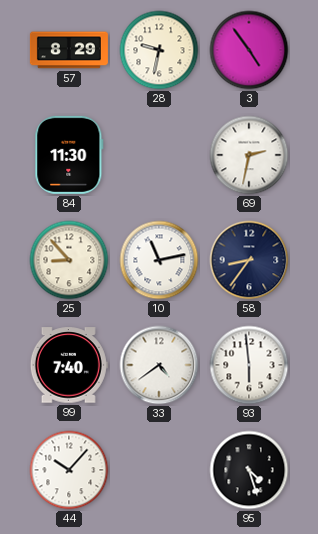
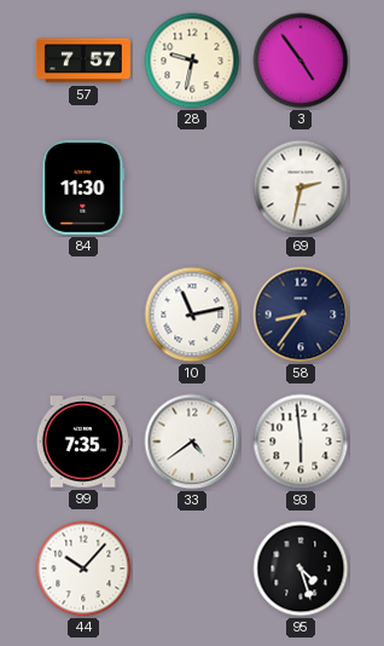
57: 8:29 -> 7:57 (83, 60)
25: 8:53 -> none (69, 260)
99: 7:40 -> 7:35 (83, 442)
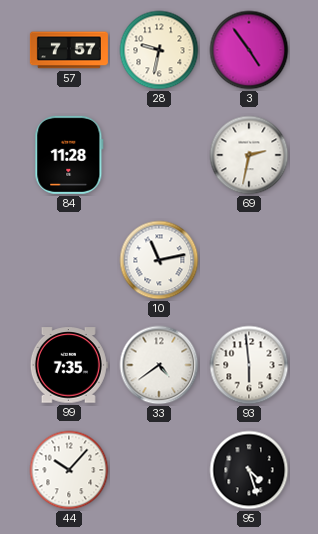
84: 11:30 -> 11:28 (69, 155)
58: 8:36 -> none (301, 315)
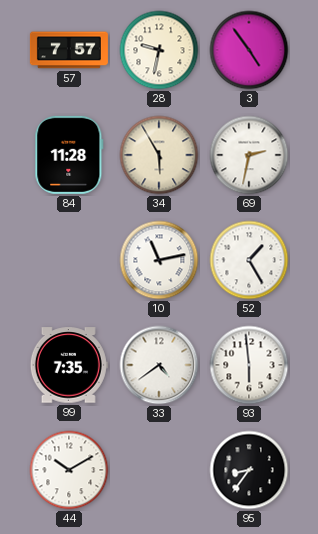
34: none -> 5:55 (159, 155)
52: none -> 1:25 (249, 260)
44: 10:07 -> 10:10 (69, 470)
95: 4:27 -> 8:36 (249, 470)
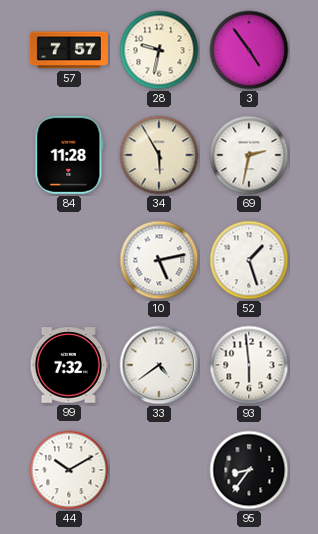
10: 11:13 -> 5:13 (159, 260)
52: 1:25 -> 1:27 (249, 260)
99: 7:35 -> 7:32 (69, 365)
